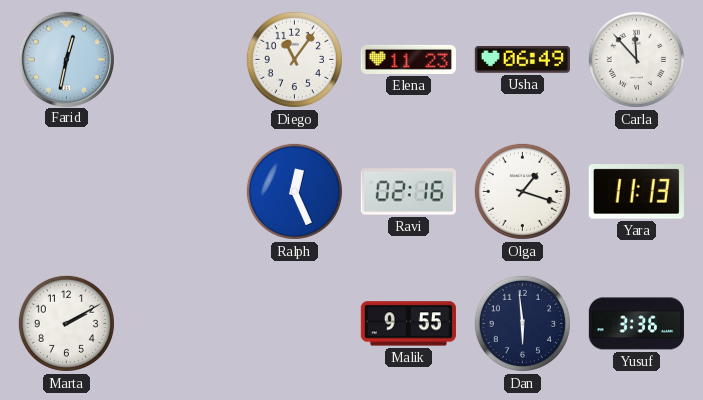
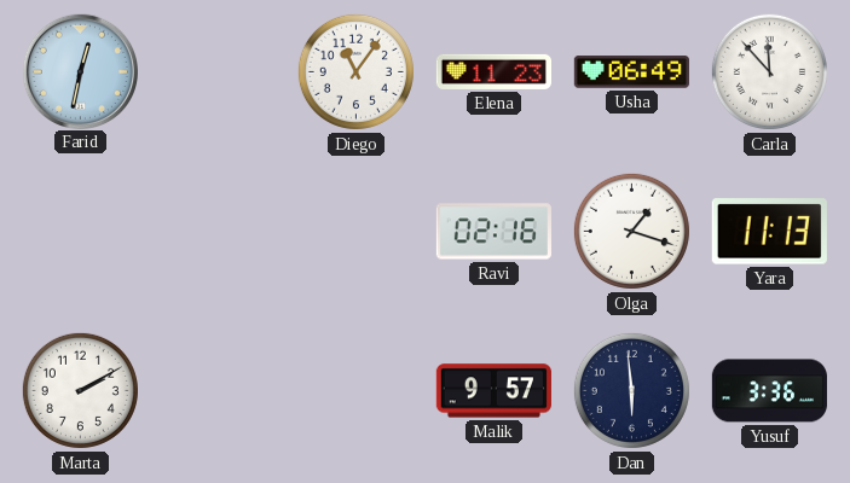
Ralph: 12:26 -> none (294, 191)
Malik: 9:55 -> 9:57 (493, 391)
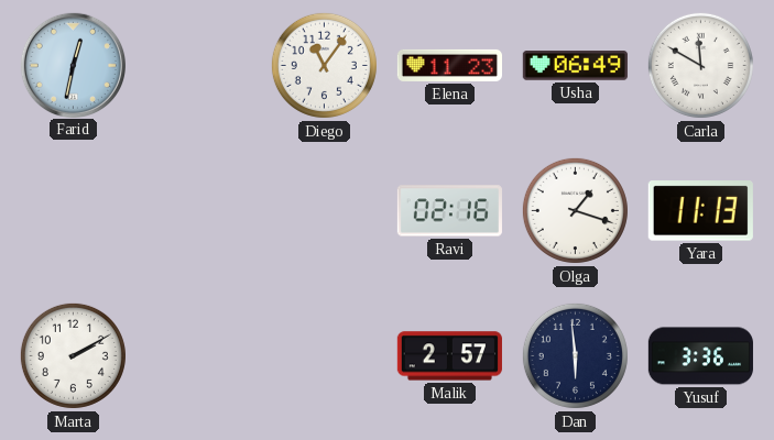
Carla: 11:53 -> 11:50 (700, 65)
Malik: 9:57 -> 2:57 (449, 356)
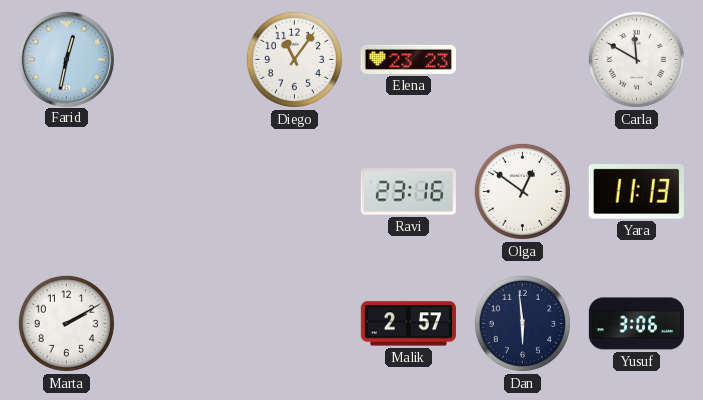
Elena: 11:23 -> 23:23 (408, 59)
Usha: 06:49 -> none (575, 66)
Ravi: 02:16 -> 23:16 (408, 192)
Olga: 1:18 -> 12:51 (522, 191)
Yusuf: 3:36 -> 3:06 (636, 324)
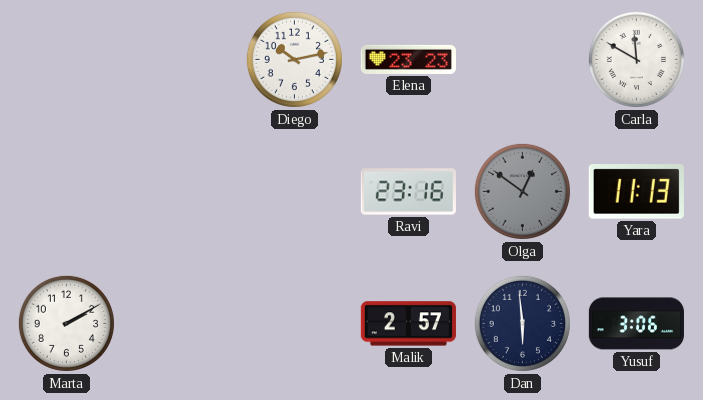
Farid: 12:32 -> none (66, 59)
Diego: 11:06 -> 10:13 (294, 59)
Olga dial: white -> grey (522, 191)
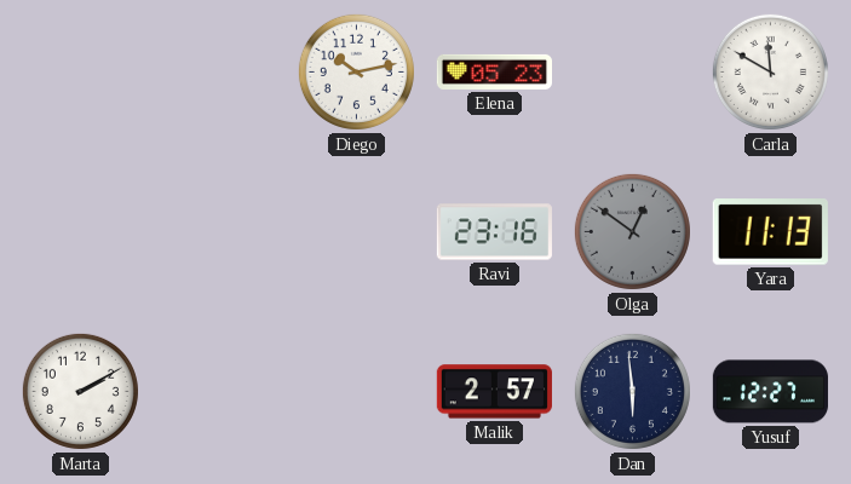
Elena: 23:23 -> 05:23 (494, 71)
Yusuf: 3:06 -> 12:27 (770, 392)
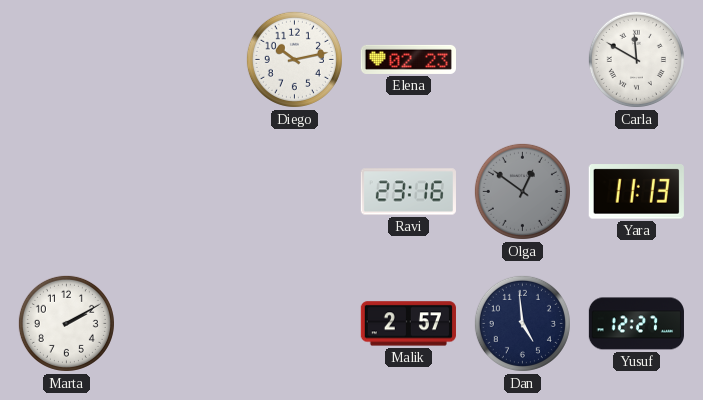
Elena: 05:23 -> 02:23 (408, 59)
Dan: 5:59 -> 4:59 (522, 323)
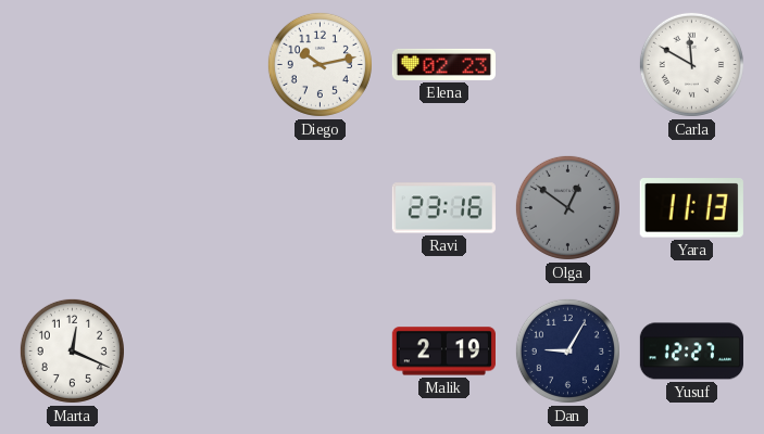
Marta: 2:10 -> 12:19 (72, 350)
Malik: 2:57 -> 2:19 (443, 352)
Dan: 4:59 -> 9:05 (567, 350)
